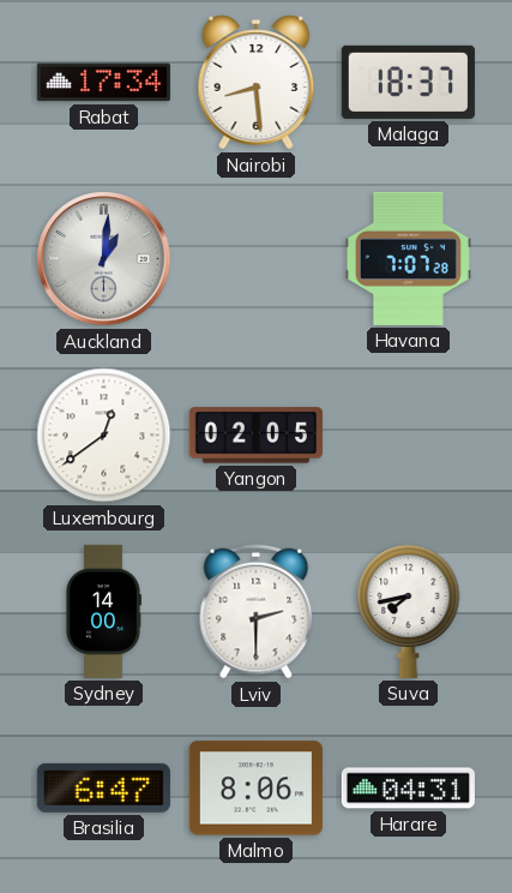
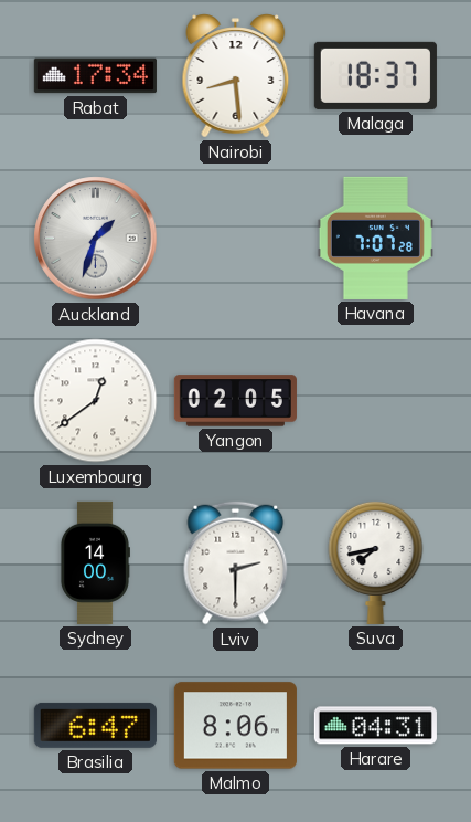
Auckland: 1:01 -> 1:33 (96, 239)
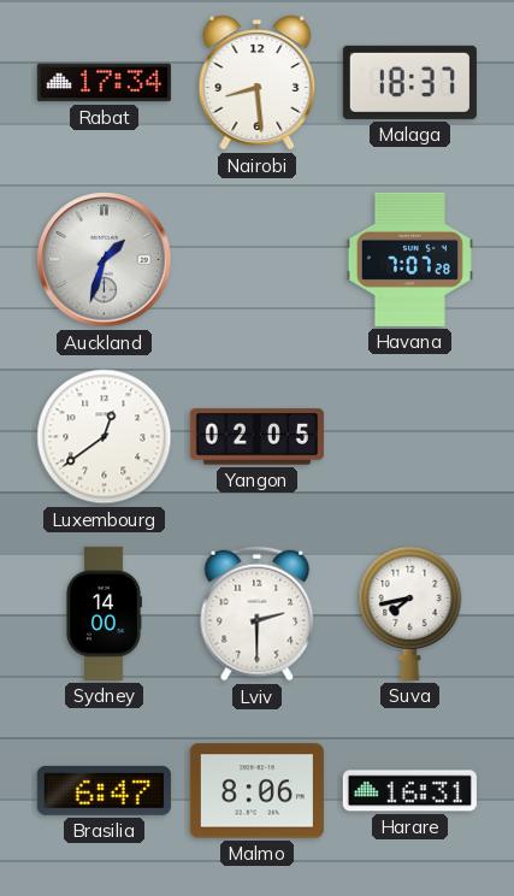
Harare: 04:31 -> 16:31 (409, 791)
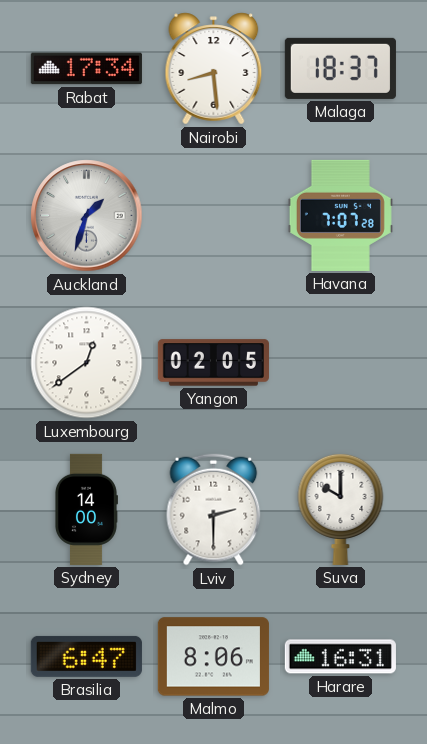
Suva: 7:43 -> 10:00 (341, 509)
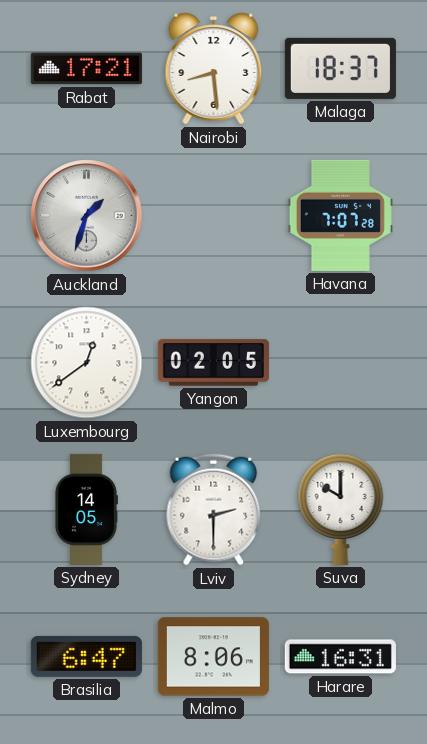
Rabat: 17:34 -> 17:21 (86, 69)
Sydney: 14:00 -> 14:05 (86, 509)
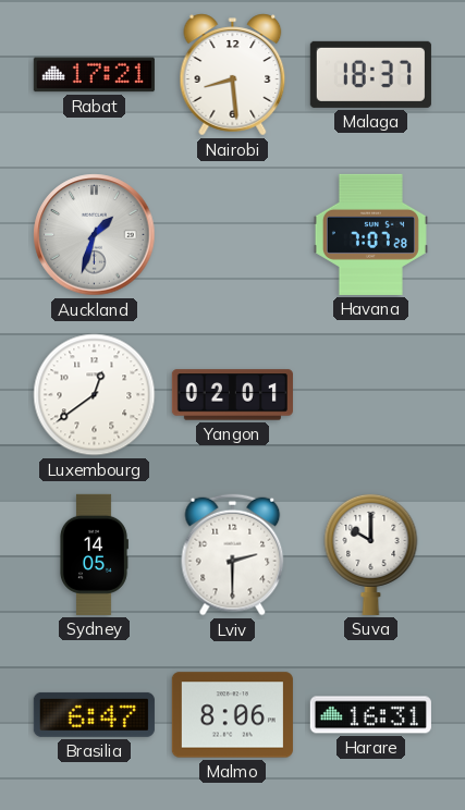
Yangon: 02:05 -> 02:01 (232, 395)
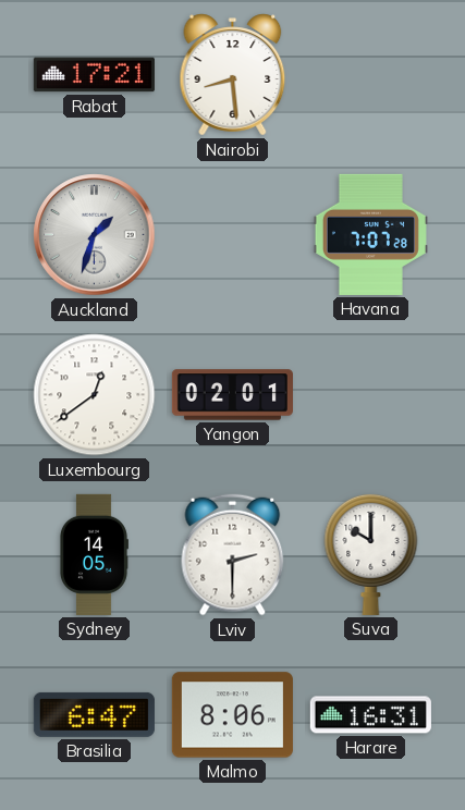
Malaga: 18:37 -> none (370, 74)
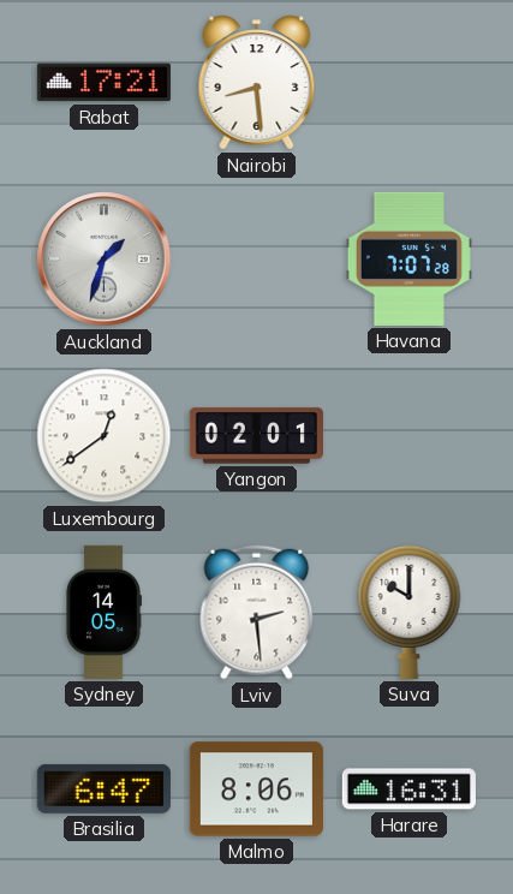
Lviv: 2:30 -> 2:29 (257, 613)
